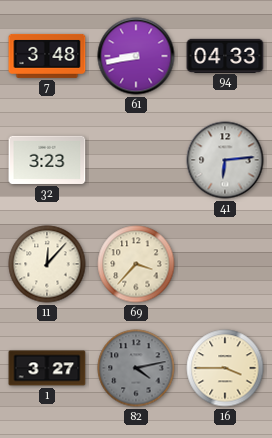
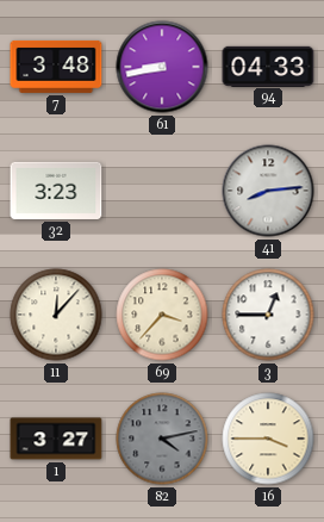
41: 6:14 -> 8:14 (268, 191)
3: none -> 12:45 (268, 315)
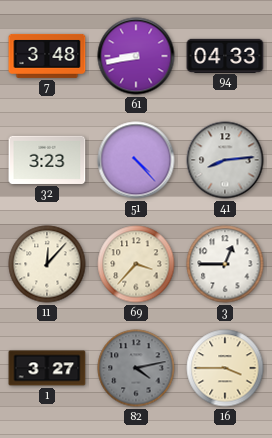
51: none -> 4:23 (136, 160)
